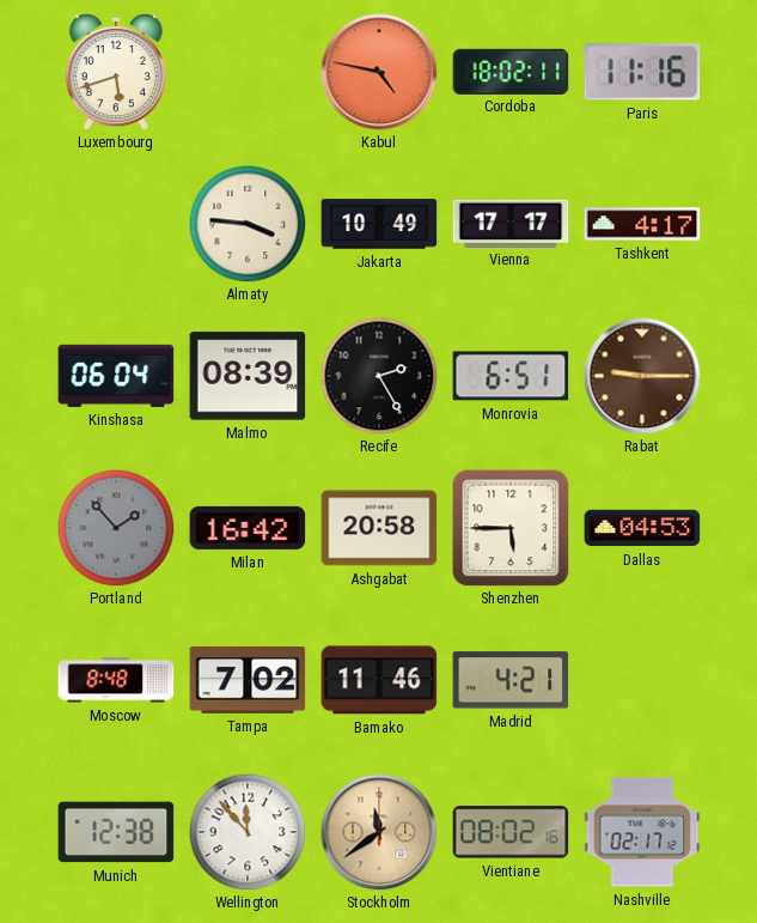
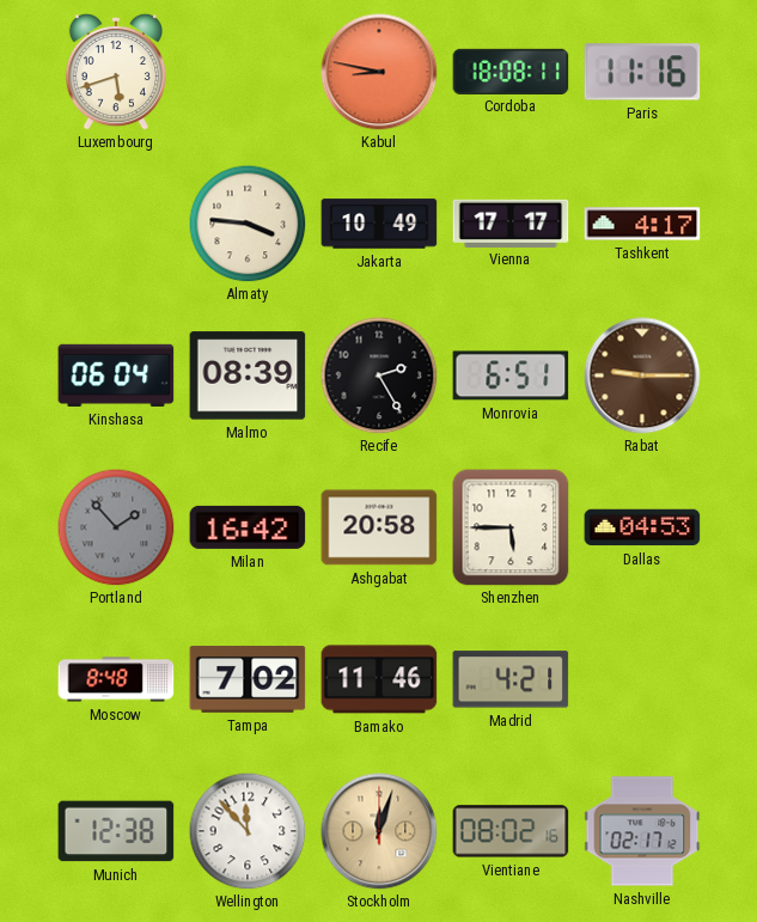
Kabul: 4:47 -> 8:47 (379, 72)
Cordoba: 18:02 -> 18:08 (511, 71)
Stockholm: 11:39 -> 12:03 (379, 831)
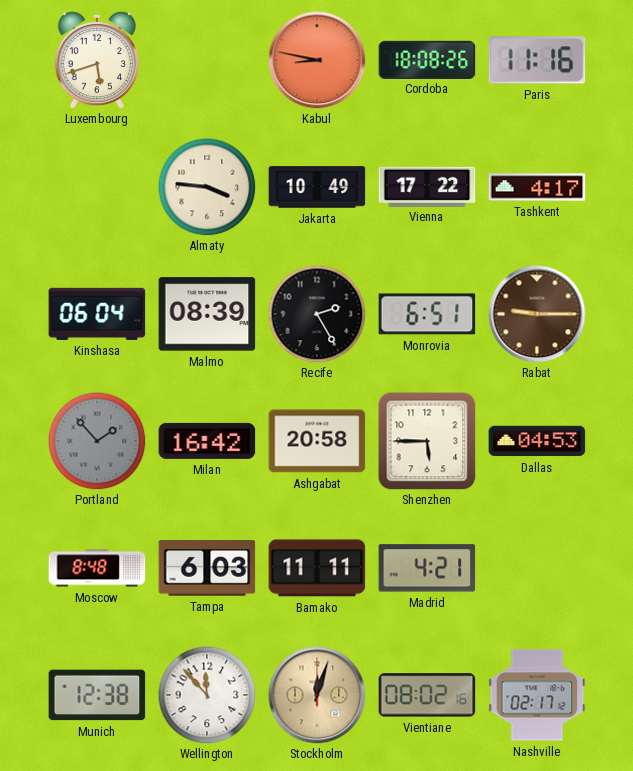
Cordoba: 18:08:11 -> 18:08:26 (427, 59)
Vienna: 17:17 -> 17:22 (427, 186)
Tampa: 7:02 -> 6:03 (207, 568)
Bamako: 11:46 -> 11:11 (317, 568)
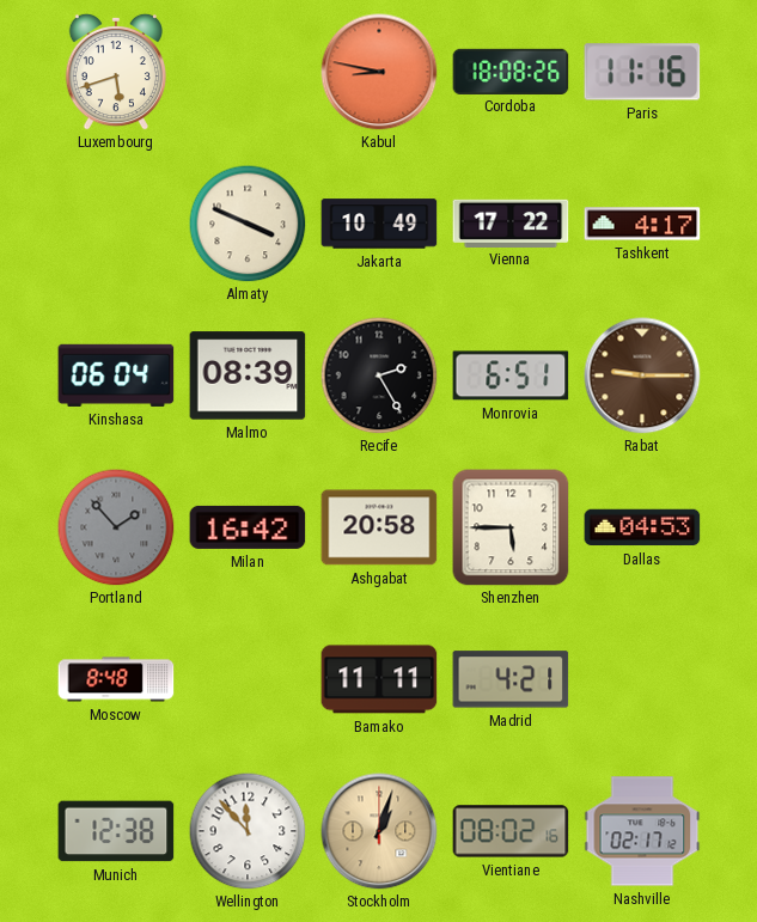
Almaty: 3:46 -> 3:49 (248, 224)
Tampa: 6:03 -> none (207, 568)
Stockholm: 12:03 -> 1:03 (379, 831)
